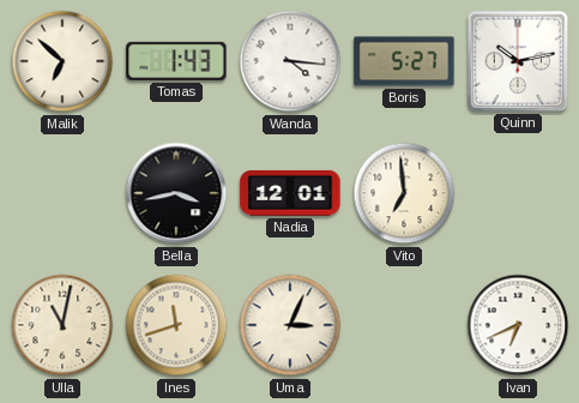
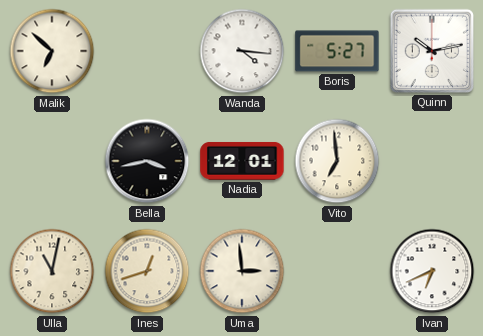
Tomas: 1:43 -> none (176, 61)
Ines: 11:42 -> 12:42 (147, 271)
Uma: 3:04 -> 2:59 (242, 271)
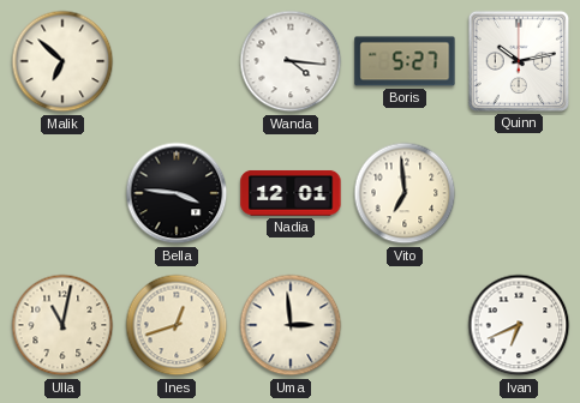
Bella: 3:43 -> 3:46 (177, 193)
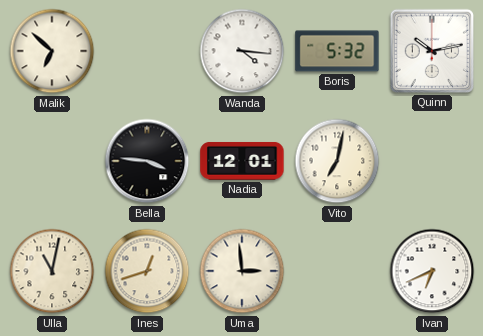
Boris: 5:27 -> 5:32 (337, 51)
Vito: 6:59 -> 7:02 (337, 161)
